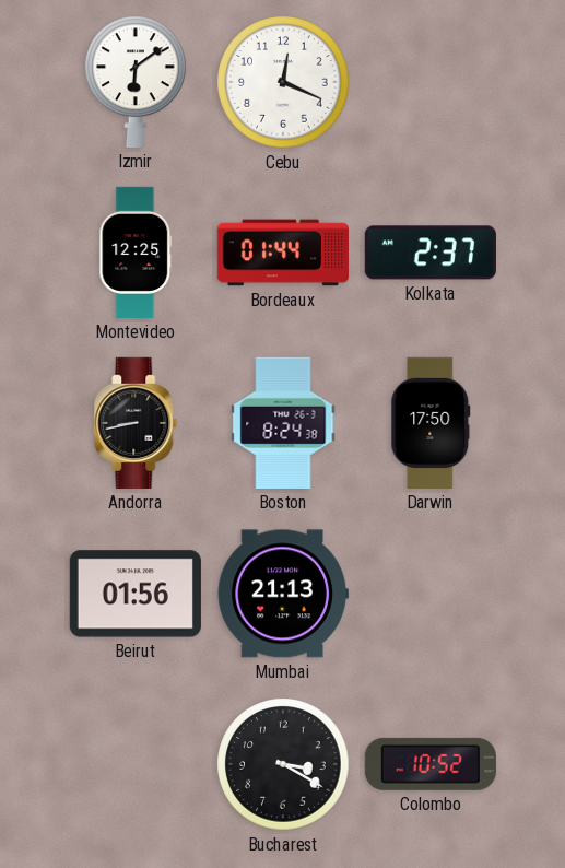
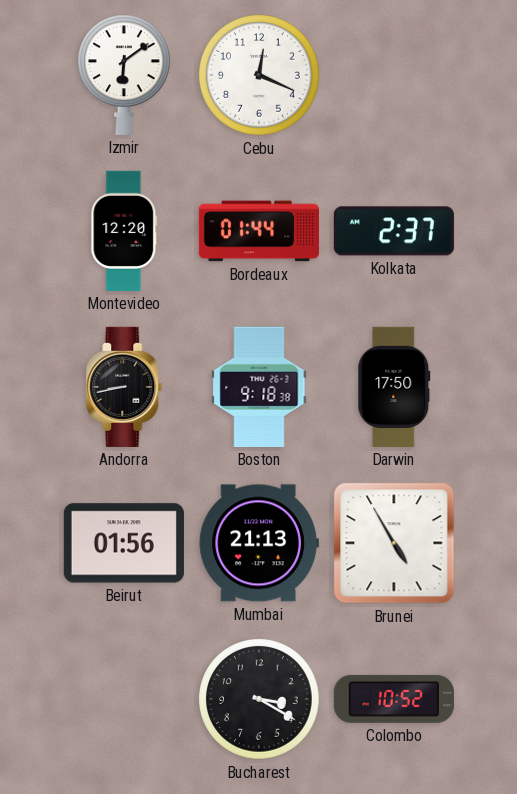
Montevideo: 12:25 -> 12:20 (124, 231)
Boston: 8:24 -> 9:18 (259, 387)
Brunei: none -> 4:55 (394, 543)
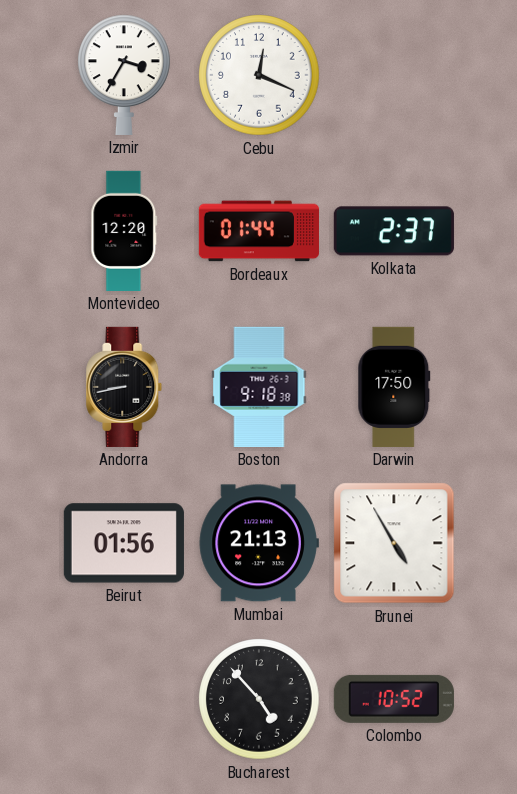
Izmir: 6:09 -> 3:35 (125, 75)
Bucharest: 3:20 -> 4:53 (259, 699)
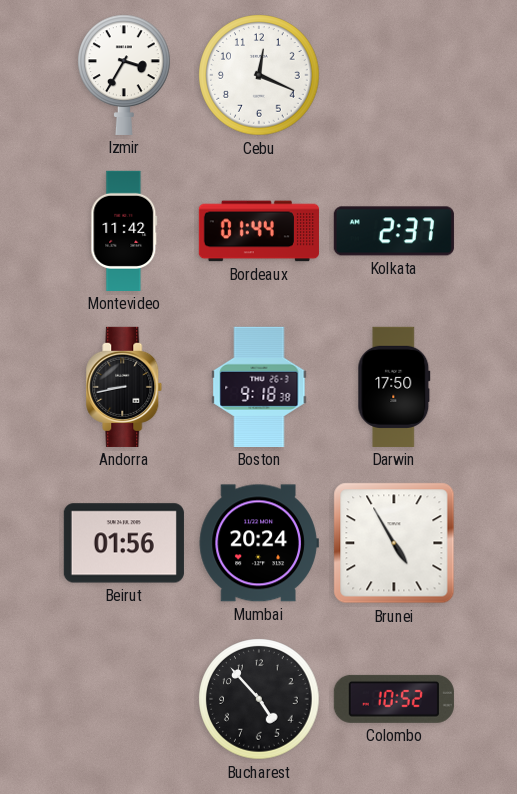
Montevideo: 12:20 -> 11:42 (124, 231)
Mumbai: 21:13 -> 20:24 (259, 543)
